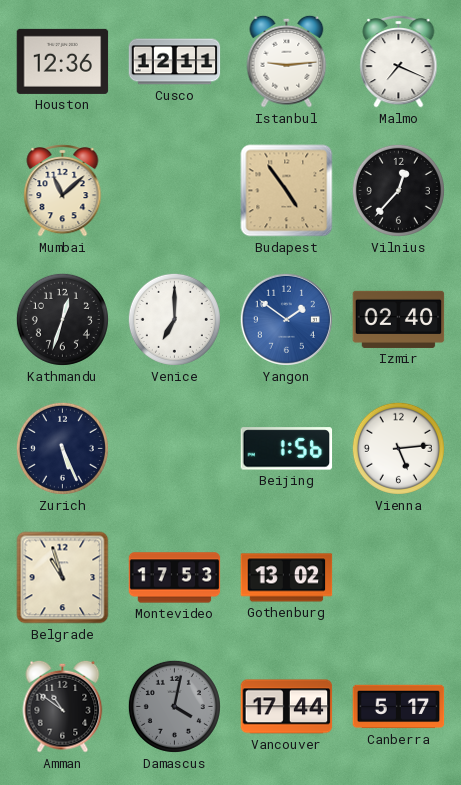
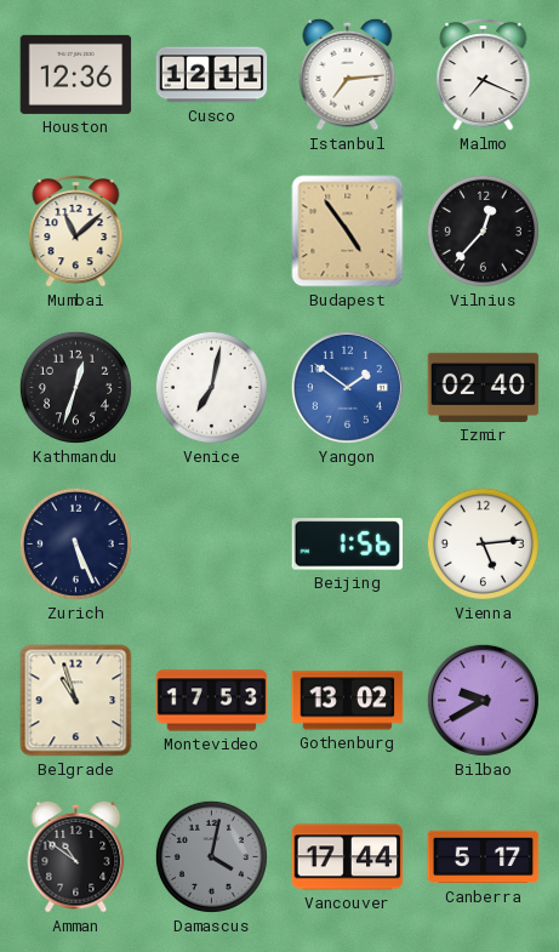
Istanbul: 9:14 -> 7:14 (348, 74)
Venice: 7:00 -> 7:02 (211, 387)
Bilbao: none -> 9:40 (483, 700)
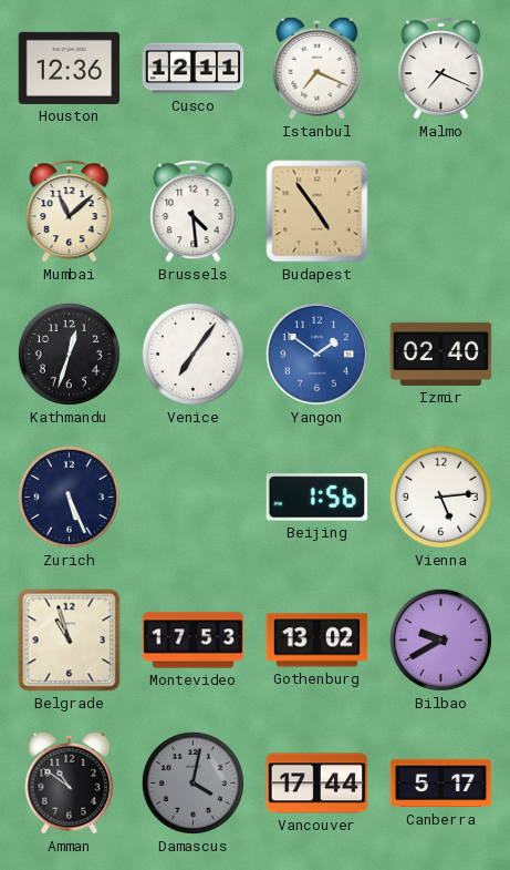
Istanbul: 7:14 -> 7:19 (318, 68)
Brussels: none -> 4:29 (194, 211)
Vilnius: 12:37 -> none (483, 230)
Venice: 7:02 -> 7:06 (192, 354)
